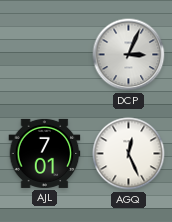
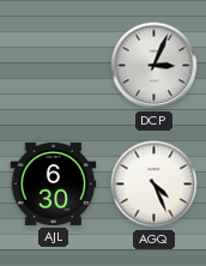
AJL: 7:01 -> 6:30 (54, 183)
AGQ: 12:26 -> 4:26 (154, 185)
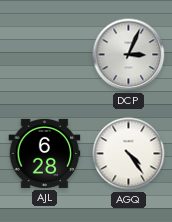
AJL: 6:30 -> 6:28 (45, 153)
AGQ: 4:26 -> 4:24 (129, 154)
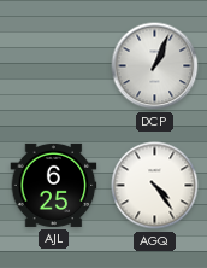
DCP: 3:04 -> 1:04 (155, 66)
AJL: 6:28 -> 6:25 (54, 185)
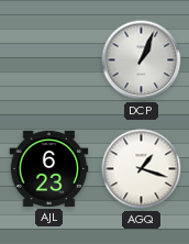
AJL: 6:25 -> 6:23 (49, 168)
AGQ: 4:24 -> 1:18 (142, 169)
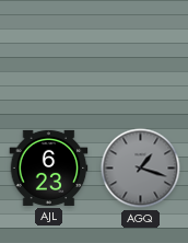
DCP: 1:04 -> none (142, 60)
AGQ dial: white -> grey (141, 169)
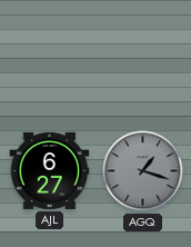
AJL: 6:23 -> 6:27 (50, 170)
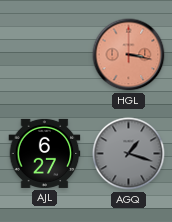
HGL: none -> 3:17 (129, 55)
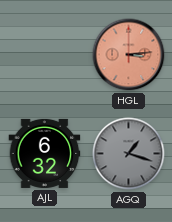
HGL: 3:17 -> 3:14 (129, 55)
AJL: 6:27 -> 6:32 (45, 153)
